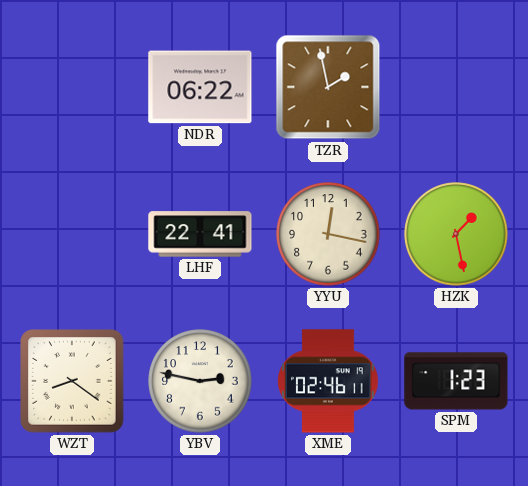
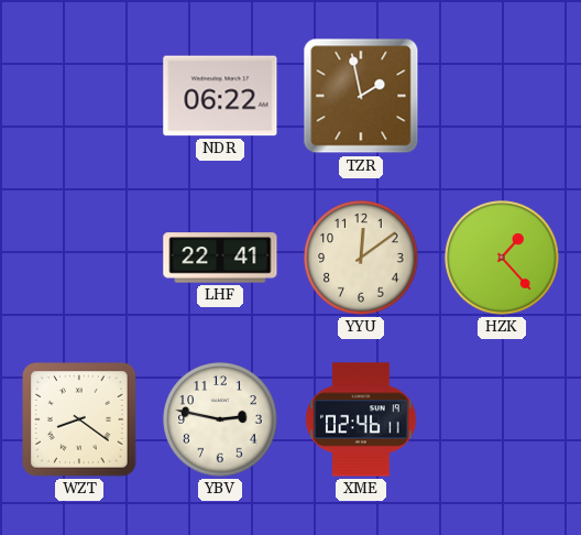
YYU: 12:17 -> 12:09 (361, 258)
HZK: 1:28 -> 1:23 (502, 258)
SPM: 1:23 -> none (456, 381)
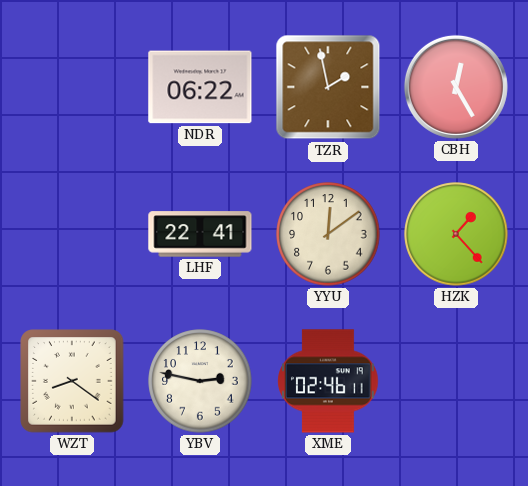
CBH: none -> 12:25 (456, 87)
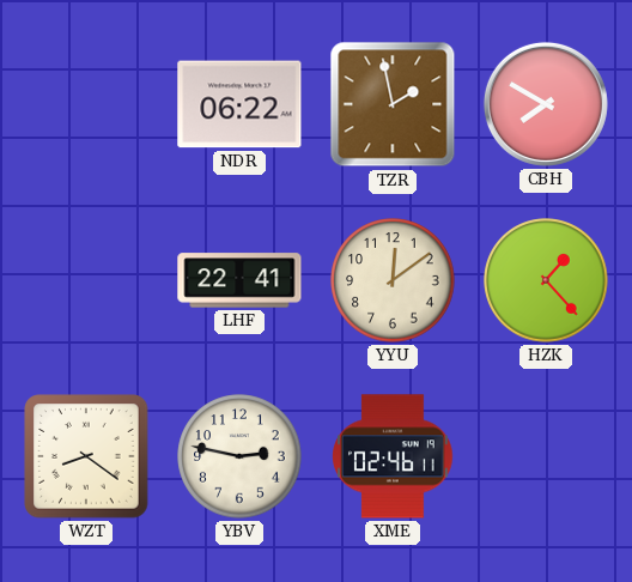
CBH: 12:25 -> 7:50 (546, 104)
